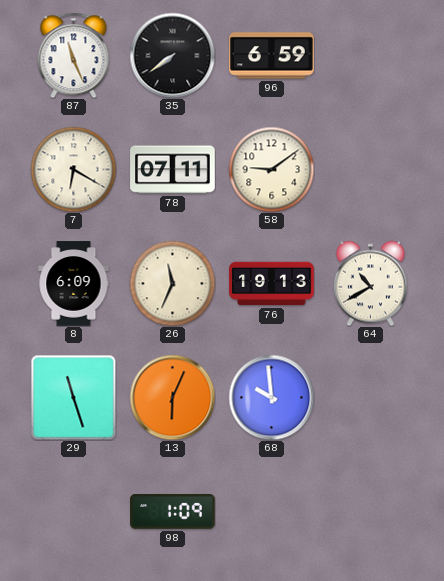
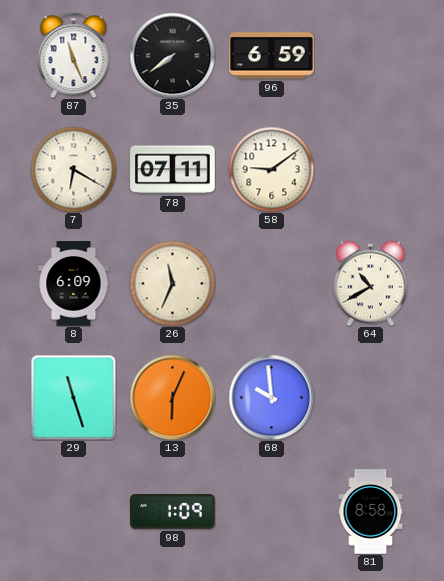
76: 19:13 -> none (272, 284)
81: none -> 8:58 (371, 512)
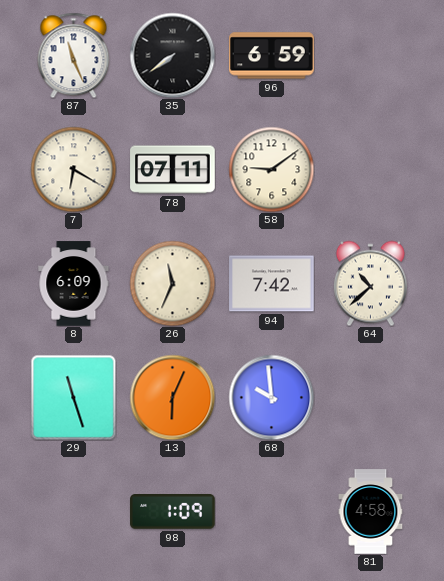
94: none -> 7:42 (272, 284)
64: 10:40 -> 10:38 (370, 283)
81: 8:58 -> 4:58 (371, 512)
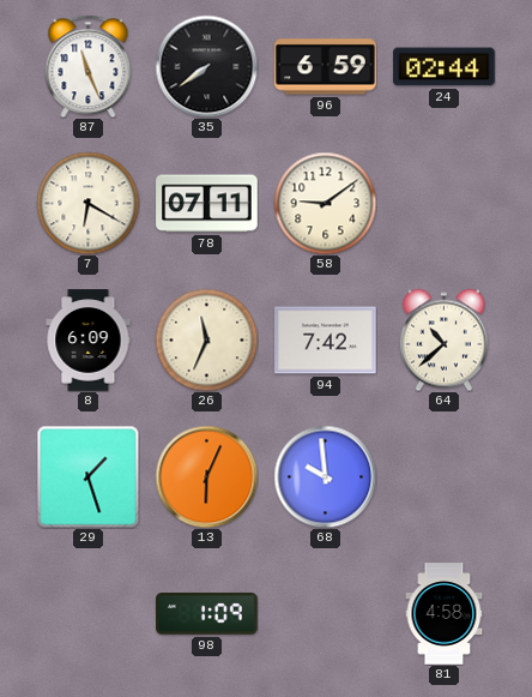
24: none -> 02:44 (445, 67)
29: 11:27 -> 1:27 (87, 476)
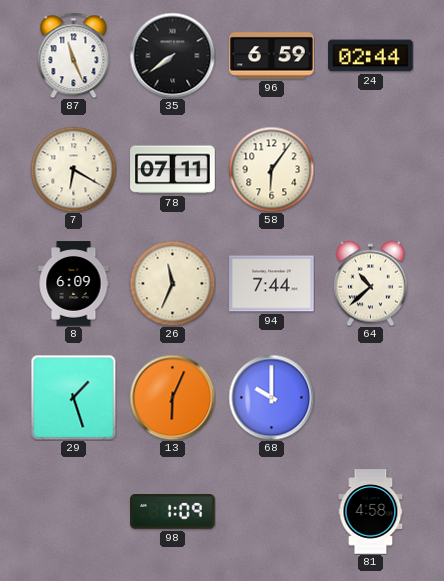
58: 9:09 -> 6:06 (271, 169)
94: 7:42 -> 7:44 (272, 284)
68: 9:59 -> 10:00 (271, 397)
